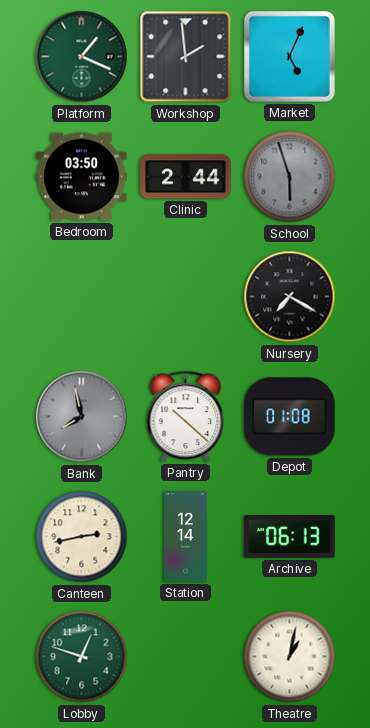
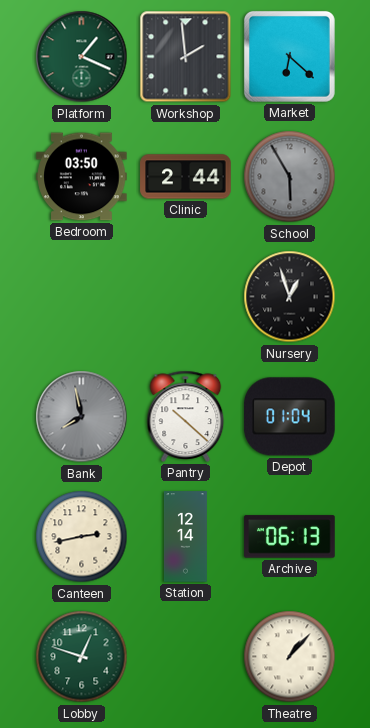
Market: 5:04 -> 6:22 (289, 56)
School: 5:57 -> 5:55 (290, 177)
Nursery: 7:20 -> 12:57 (290, 297)
Depot: 01:08 -> 01:04 (290, 417)
Theatre: 1:02 -> 1:07 (290, 657)
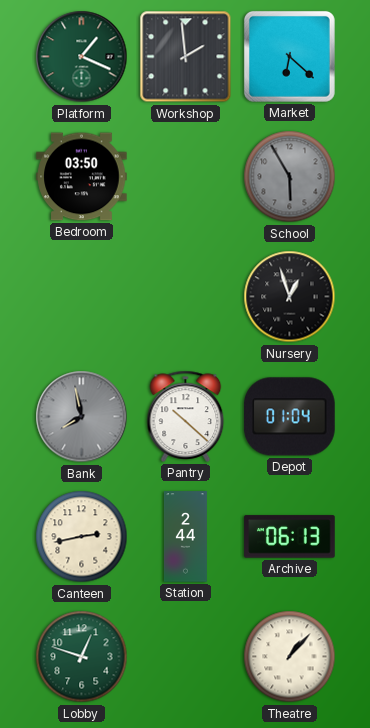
Clinic: 2:44 -> none (186, 177)
Station: 12:14 -> 2:44 (185, 537)
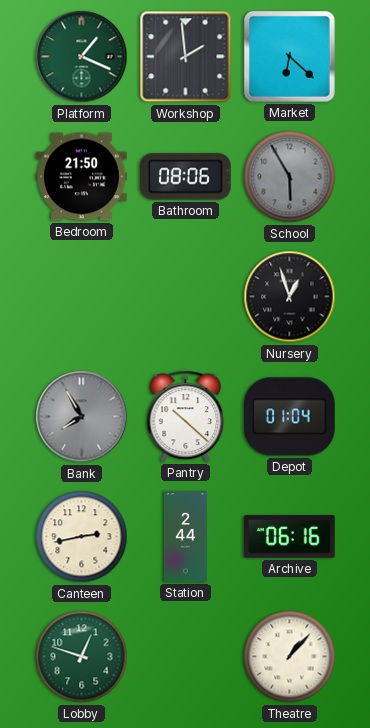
Bedroom: 03:50 -> 21:50 (82, 177)
Bathroom: none -> 08:06 (186, 177)
Bank: 7:58 -> 7:55 (82, 417)
Archive: 06:13 -> 06:16 (290, 537)
